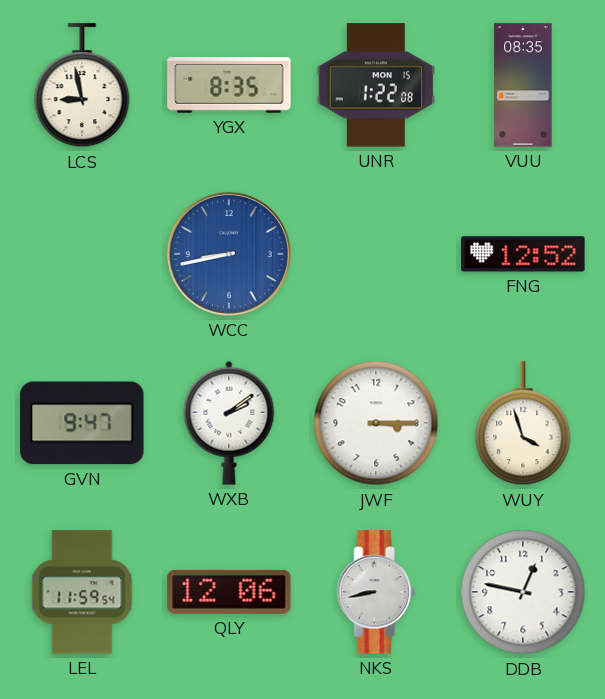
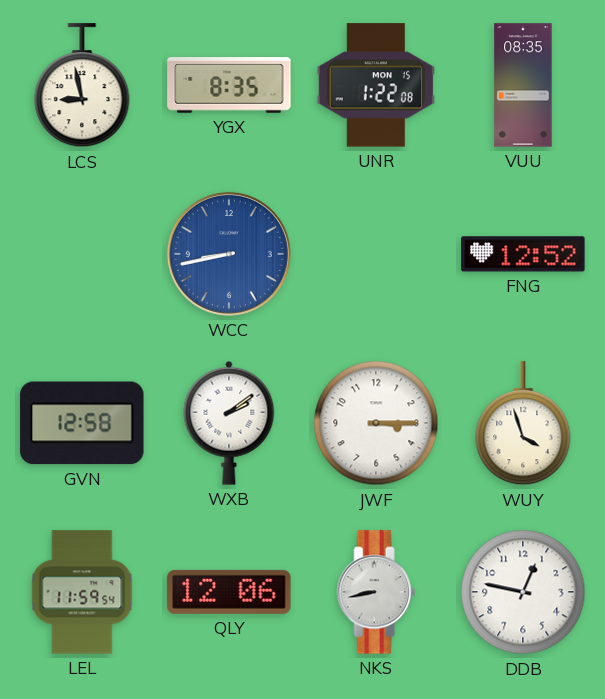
GVN: 9:47 -> 12:58 (82, 423)
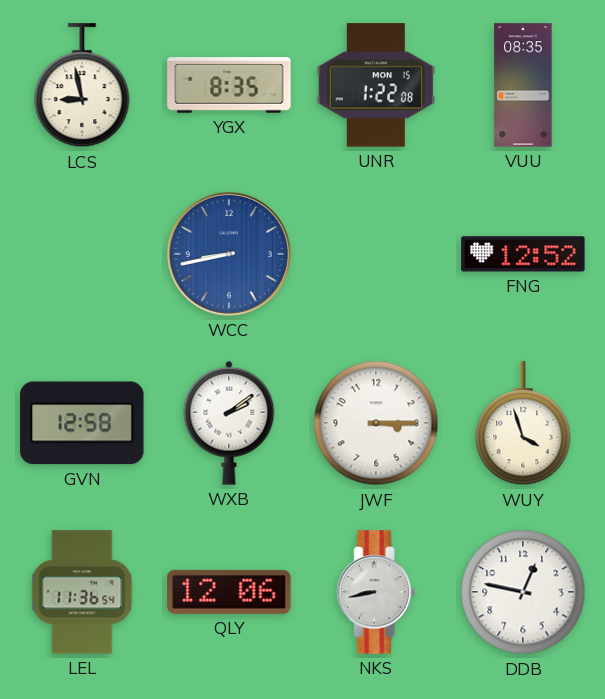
LEL: 11:59 -> 11:36 (82, 592)
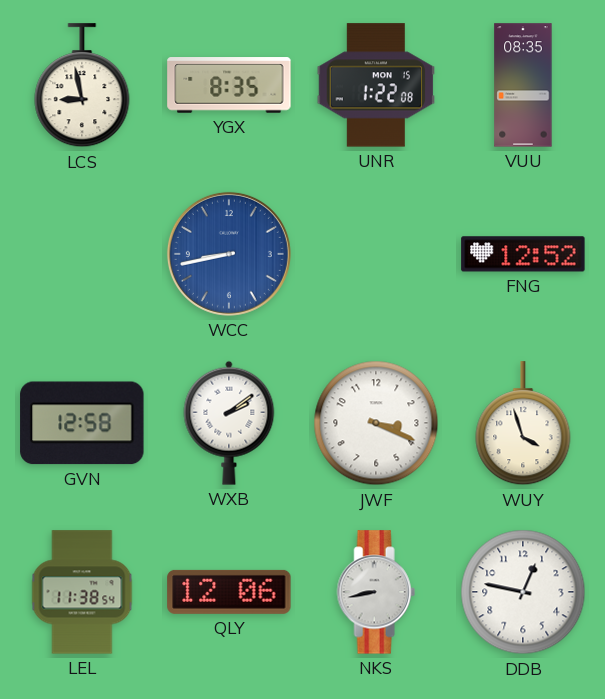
JWF: 3:15 -> 3:19 (376, 423)
LEL: 11:36 -> 11:38 (82, 592)
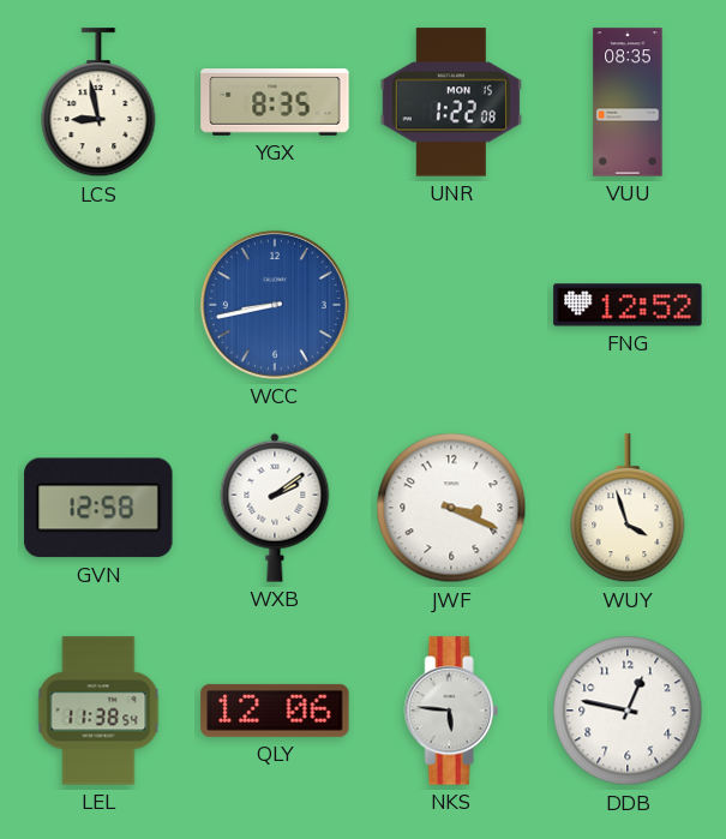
NKS: 8:43 -> 5:46 (451, 711)
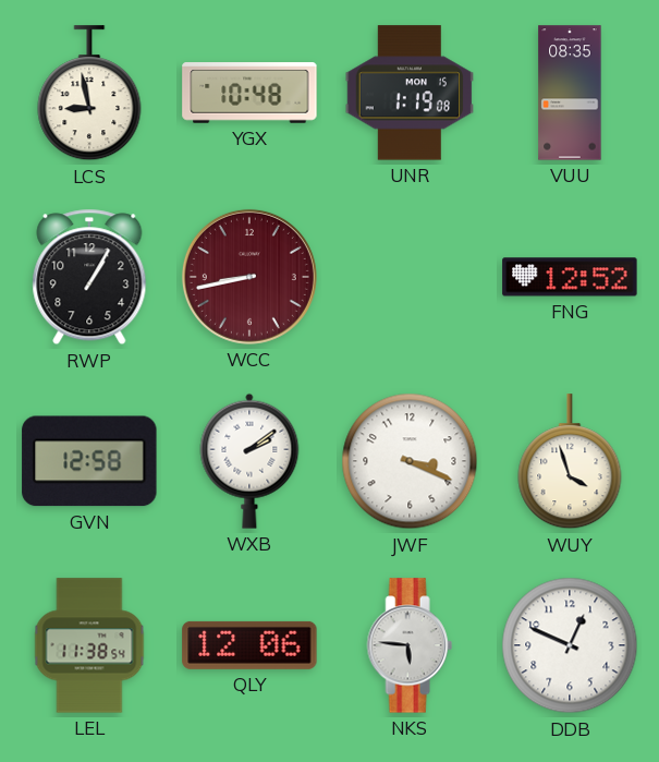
YGX: 8:35 -> 10:48 (249, 93)
UNR: 1:22 -> 1:19 (410, 93)
RWP: none -> 1:05 (89, 277)
WCC dial: blue -> burgundy (249, 277)
DDB: 12:47 -> 12:49 (570, 645)
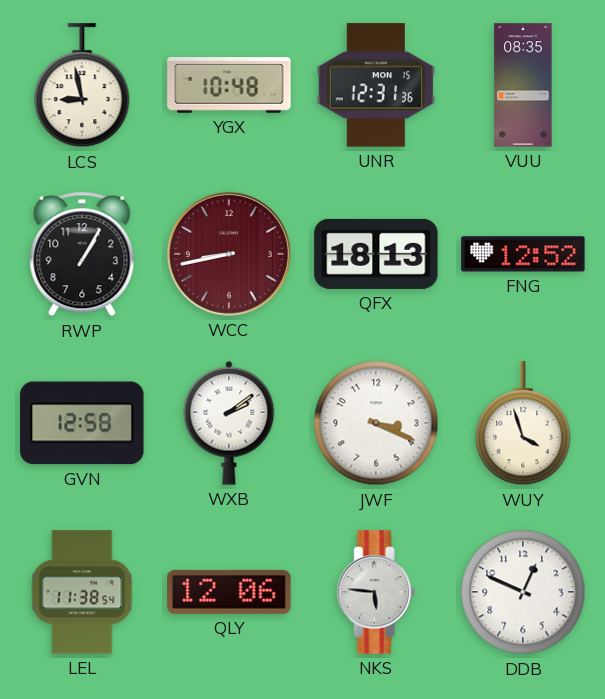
UNR: 1:19 -> 12:31 (376, 85)
QFX: none -> 18:13 (376, 254)
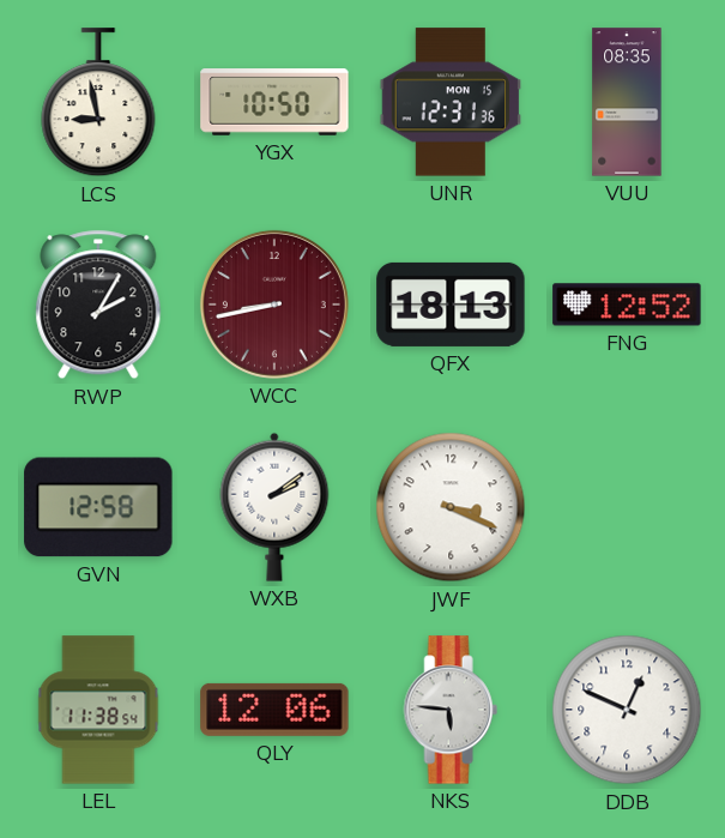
YGX: 10:48 -> 10:50 (274, 102)
RWP: 1:05 -> 2:05 (98, 305)
WUY: 3:57 -> none (523, 424)
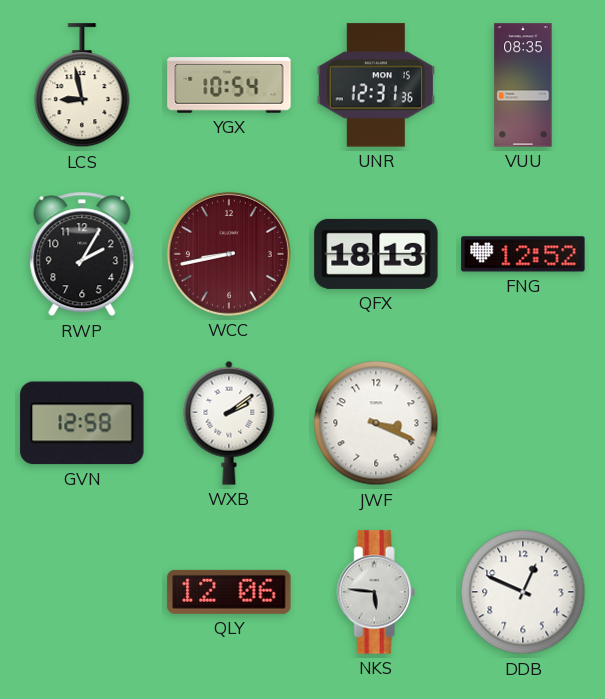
YGX: 10:50 -> 10:54 (229, 85)
LEL: 11:38 -> none (98, 710)
